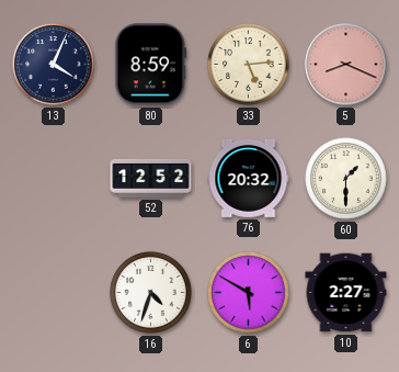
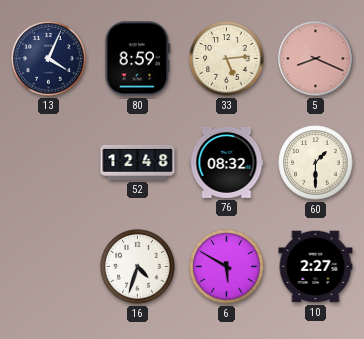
52: 12:52 -> 12:48 (138, 162)
76: 20:32 -> 08:32 (227, 162)
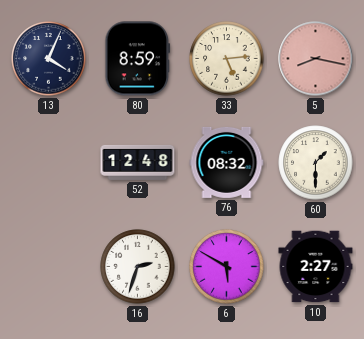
5: 8:19 -> 8:17 (316, 59)
16: 4:33 -> 2:33 (138, 267)
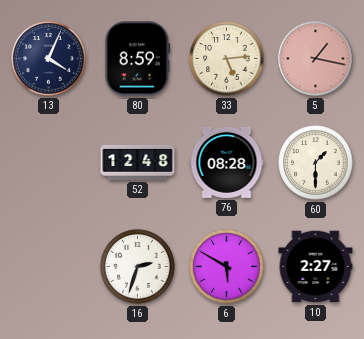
5: 8:17 -> 1:17 (316, 59)
76: 08:32 -> 08:28 (227, 162)
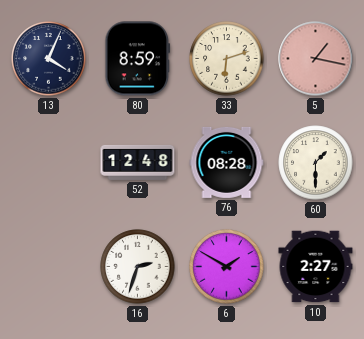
33: 5:14 -> 6:12 (227, 59)
6: 5:50 -> 1:50 (227, 267)
